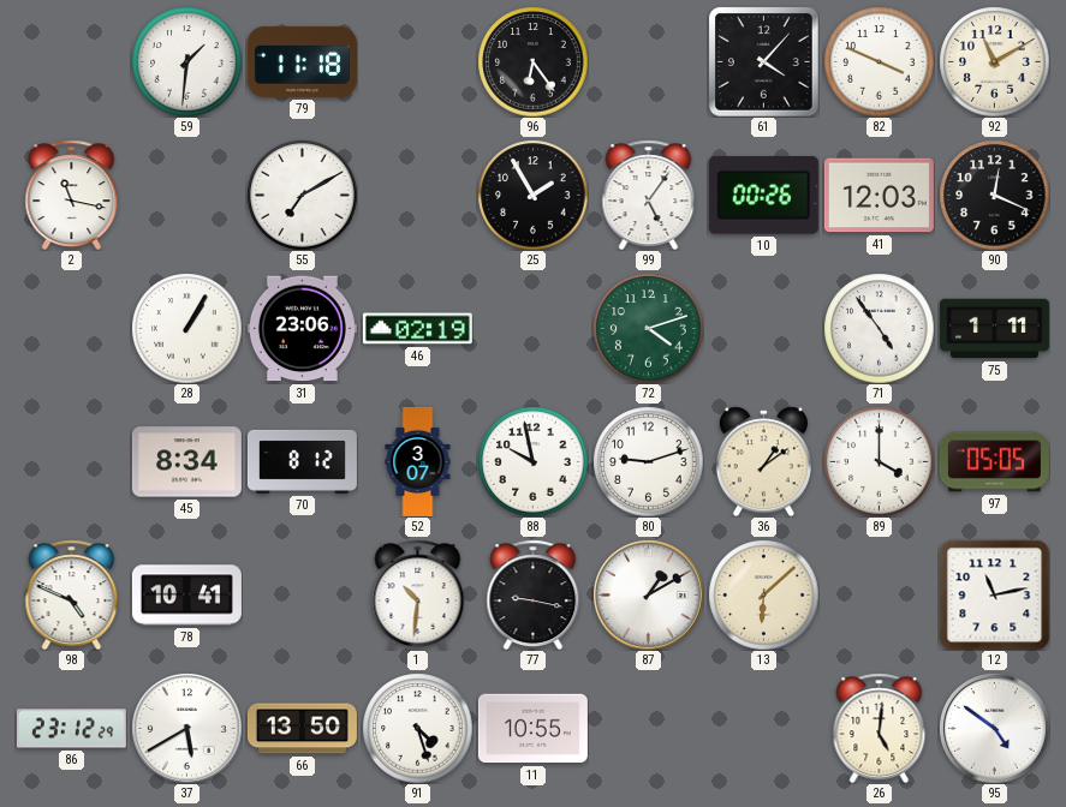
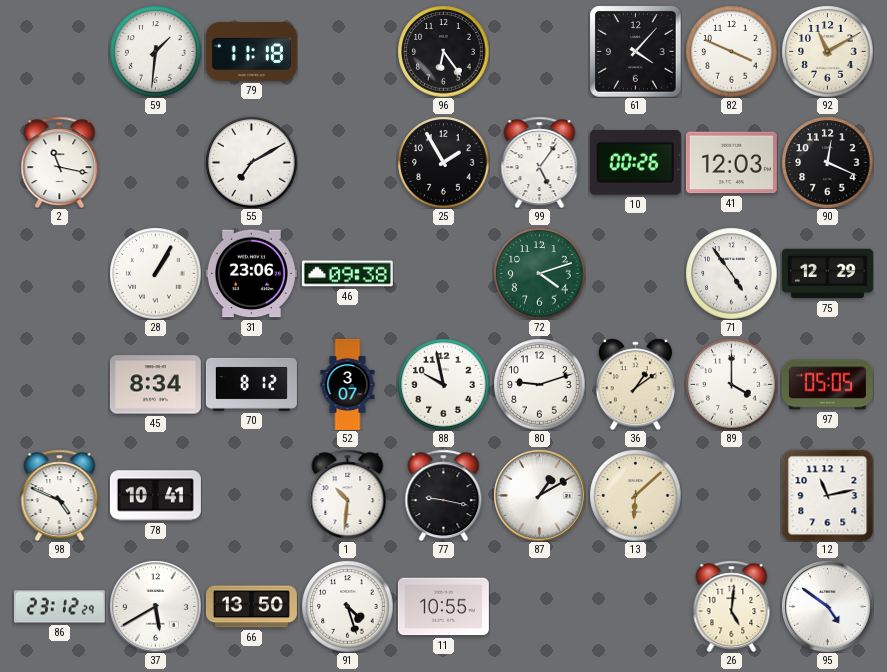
46: 02:19 -> 09:38 (347, 274)
75: 1:11 -> 12:29 (827, 274)
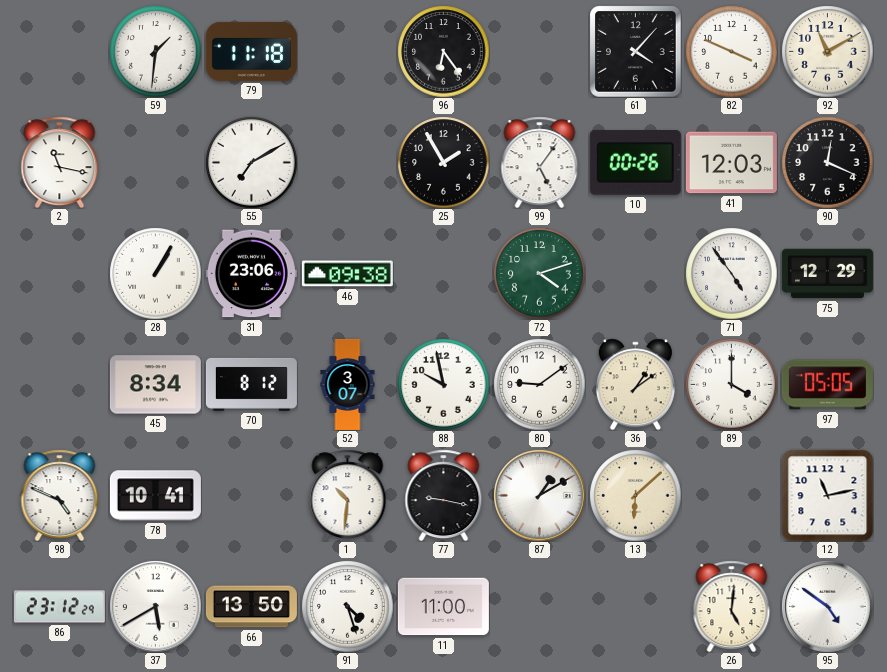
80: 9:12 -> 9:09 (539, 384)
11: 10:55 -> 11:00 (443, 607)
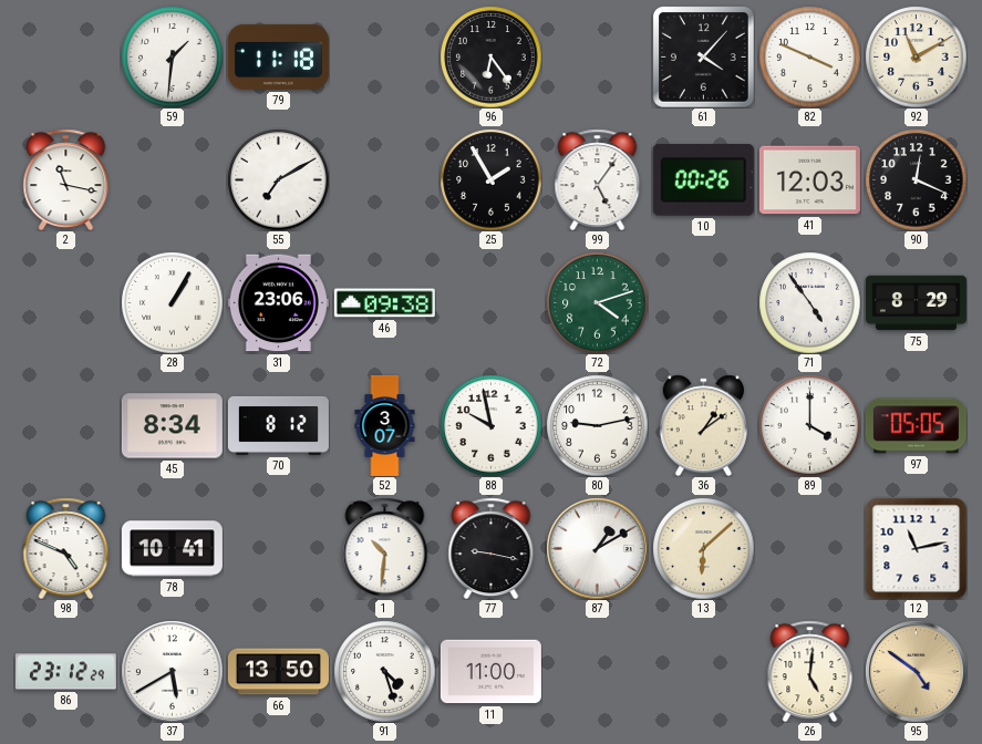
75: 12:29 -> 8:29 (916, 303)
80: 9:09 -> 9:13 (597, 425)
95 dial: white -> champagne (916, 671)
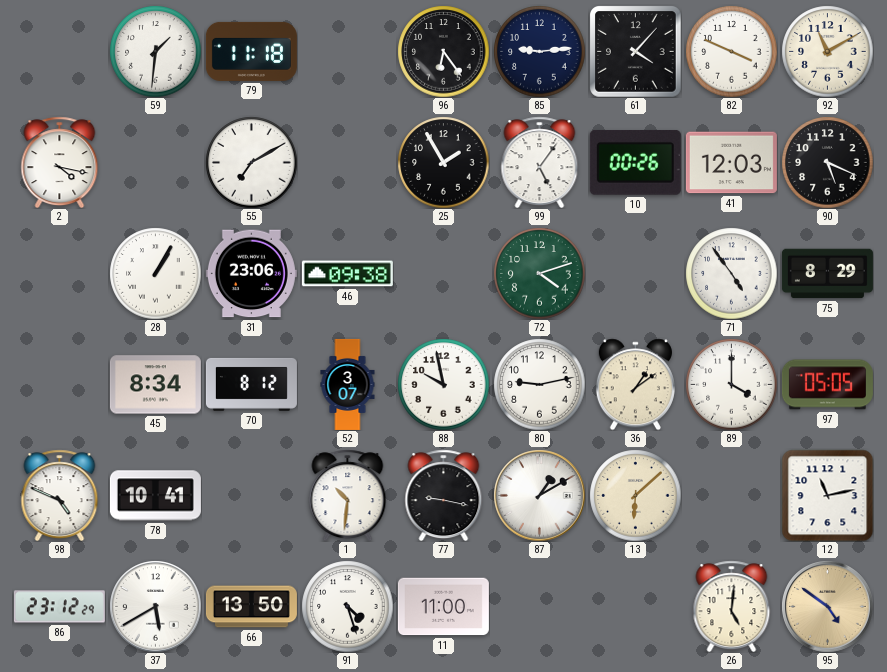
85: none -> 9:14 (539, 51)
2: 11:17 -> 4:17 (60, 162)
90: 12:19 -> 5:19 (827, 162)
